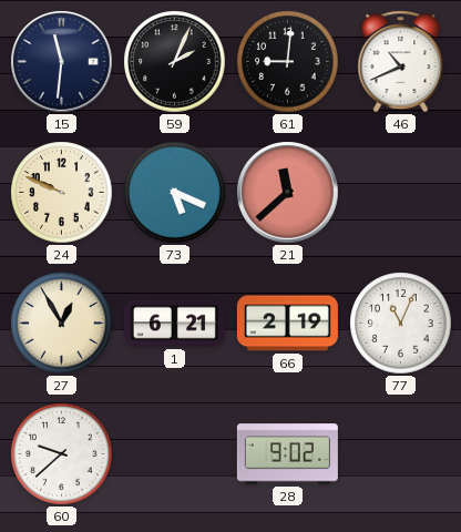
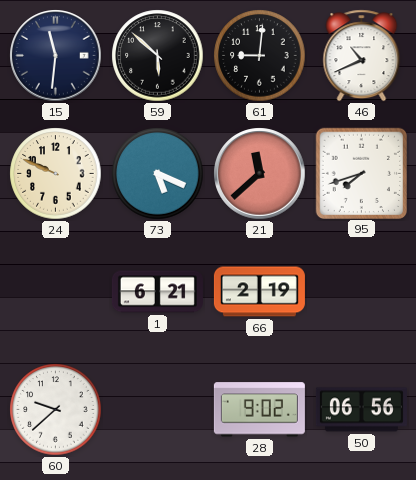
59: 2:04 -> 5:52 (158, 56)
95: none -> 7:42 (361, 173)
27: 12:55 -> none (62, 324)
77: 11:04 -> none (401, 324)
50: none -> 06:56 (361, 410)
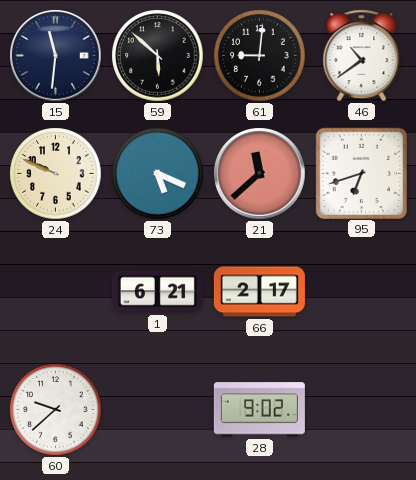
46: 10:41 -> 10:39 (362, 56)
95: 7:42 -> 6:42 (361, 173)
66: 2:19 -> 2:17 (259, 292)
50: 06:56 -> none (361, 410)
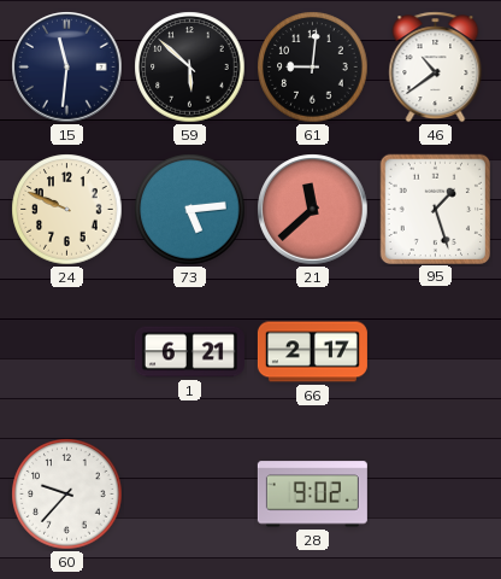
73: 5:19 -> 5:14 (190, 210)
95: 6:42 -> 1:27 (435, 209)
60: 9:38 -> 9:37 (67, 495)
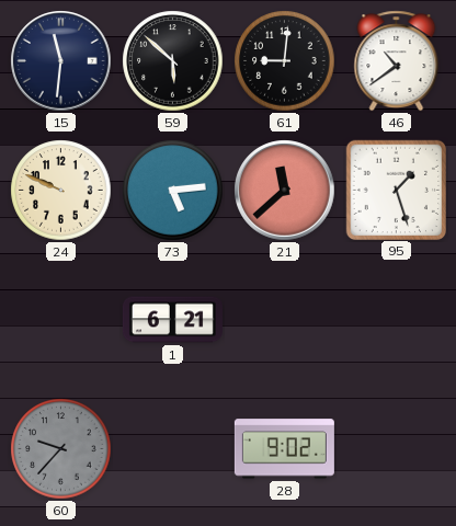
66: 2:17 -> none (312, 352)
60 dial: white -> grey (61, 449)
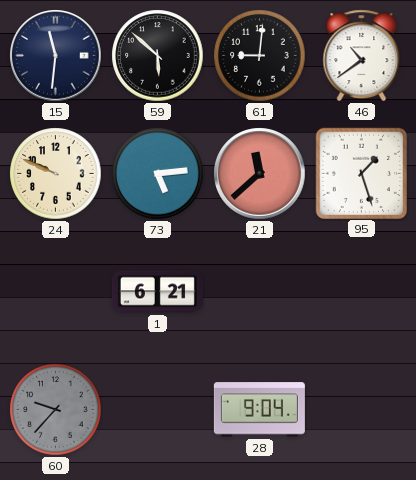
28: 9:02 -> 9:04 (259, 410)
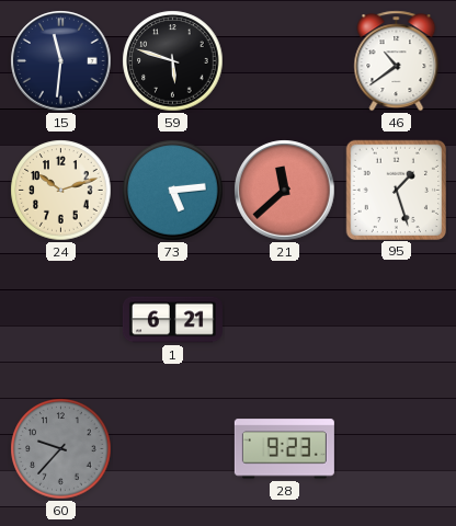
59: 5:52 -> 5:48 (173, 61)
61: 9:01 -> none (260, 56)
24: 9:49 -> 10:12 (61, 191)
28: 9:04 -> 9:23 (284, 449)
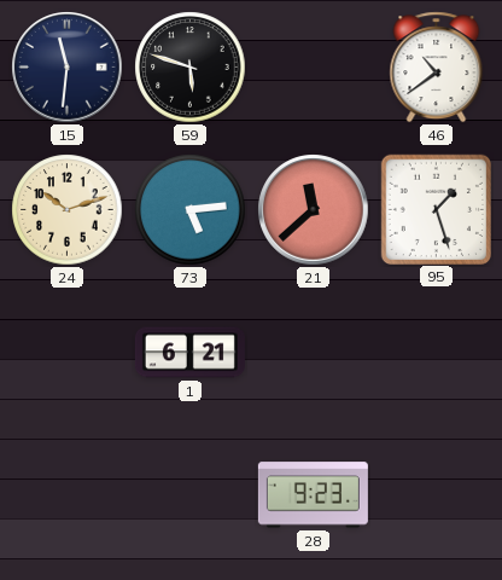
60: 9:37 -> none (61, 449)
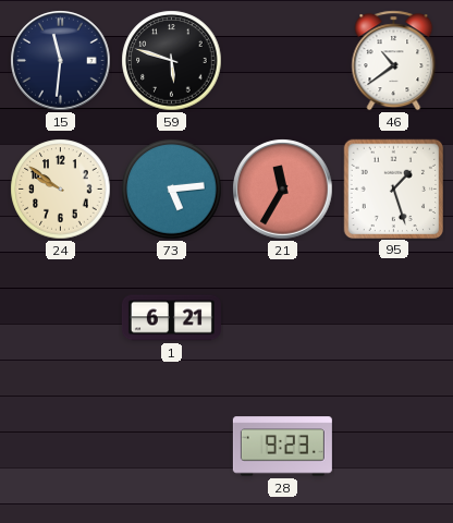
24: 10:12 -> 9:51 (61, 190)
21: 11:38 -> 11:35 (283, 190)
